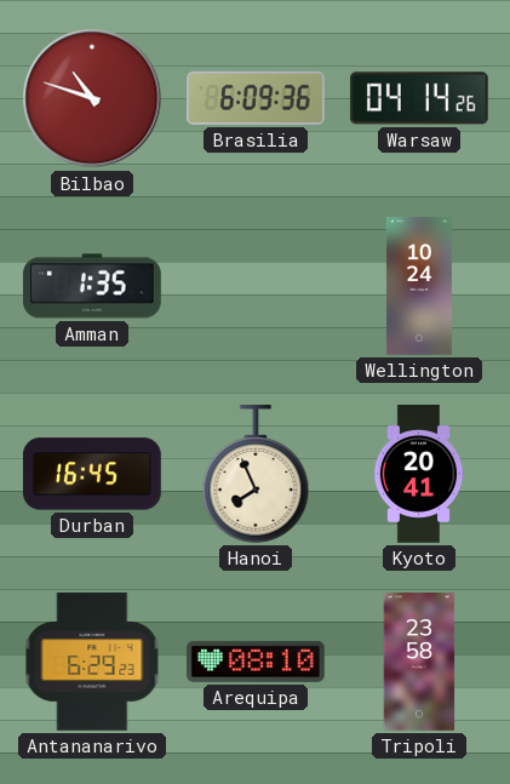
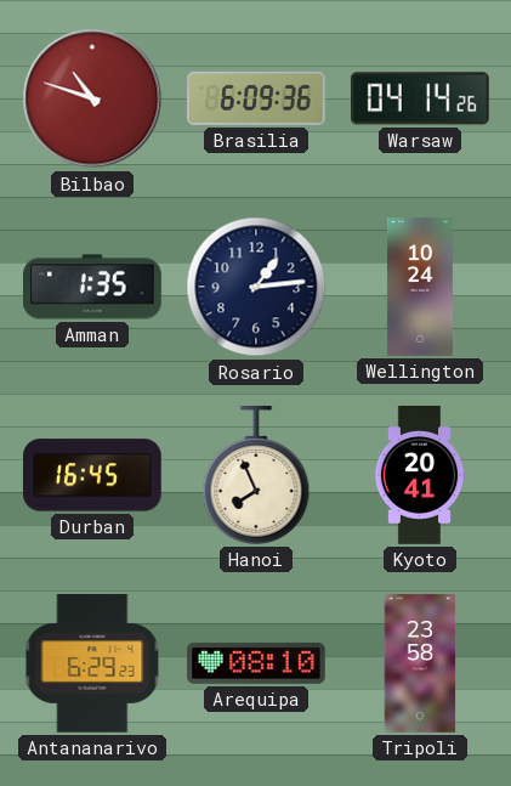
Rosario: none -> 1:14 (256, 287)
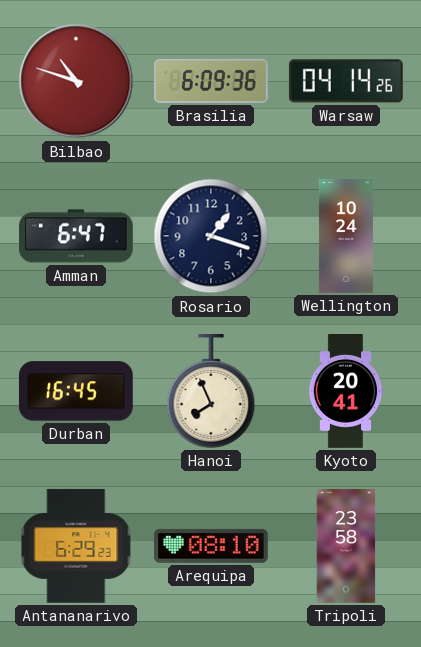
Amman: 1:35 -> 6:47 (77, 236)
Rosario: 1:14 -> 1:18 (211, 236)
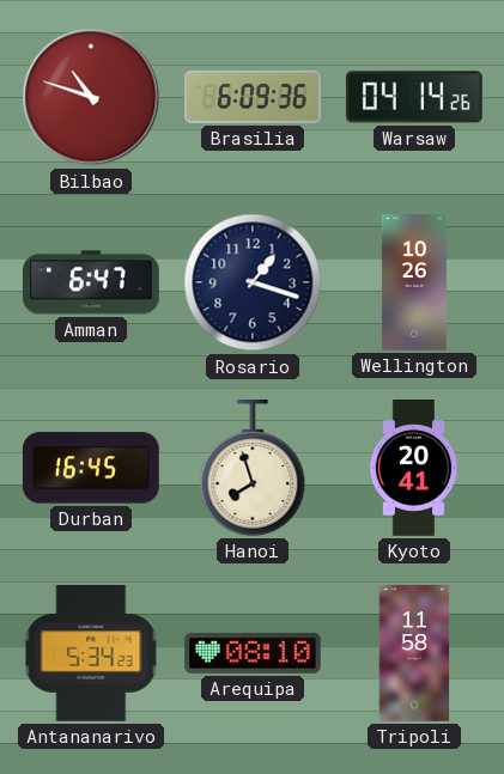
Wellington: 10:24 -> 10:26 (414, 284)
Hanoi: 7:56 -> 7:57 (253, 469)
Antananarivo: 6:29 -> 5:34 (91, 653)
Tripoli: 23:58 -> 11:58 (414, 654)
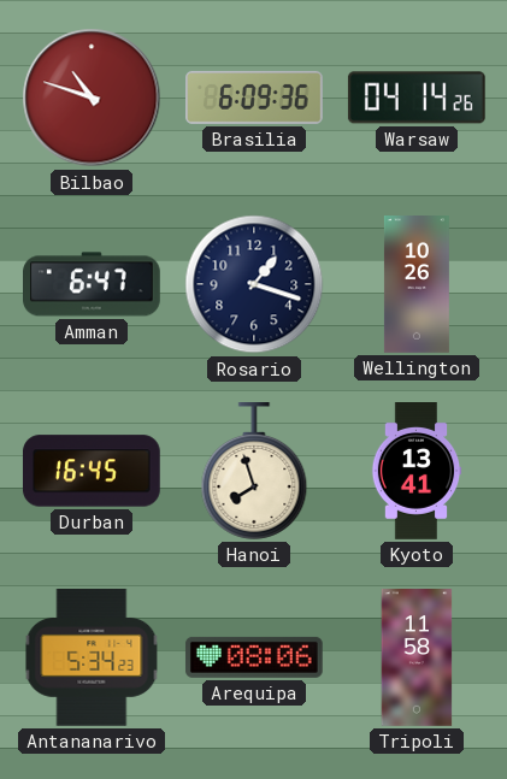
Kyoto: 20:41 -> 13:41 (417, 472)
Arequipa: 08:10 -> 08:06 (254, 657)
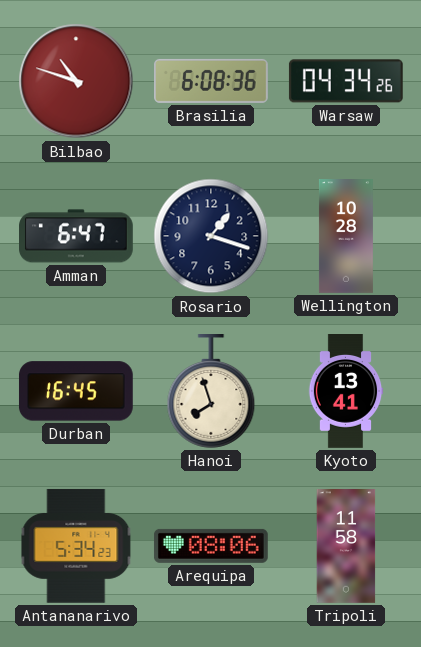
Brasilia: 6:09 -> 6:08 (212, 81)
Warsaw: 04:14 -> 04:34 (346, 81)
Wellington: 10:26 -> 10:28 (346, 237)
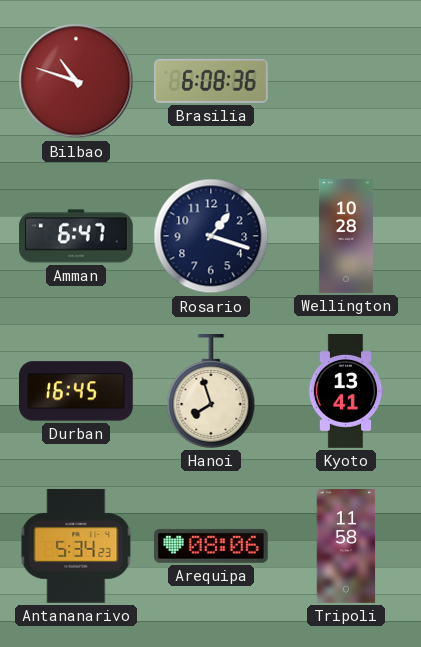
Warsaw: 04:34 -> none (346, 81)
